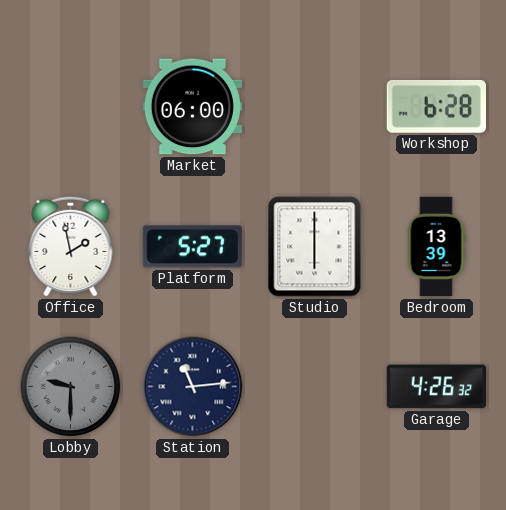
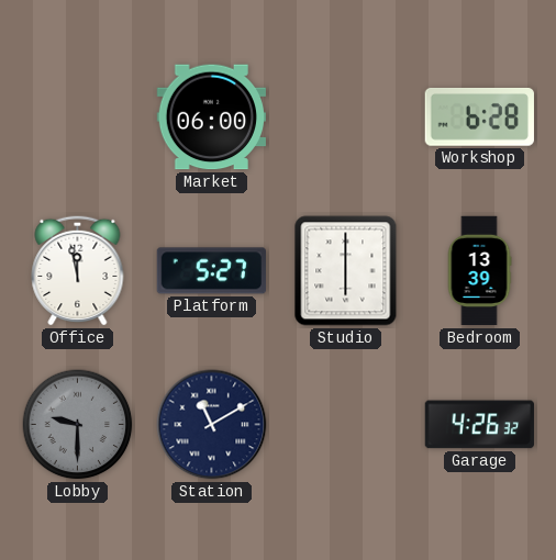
Office: 1:58 -> 11:58 (78, 270)
Station: 11:14 -> 11:10 (212, 425)
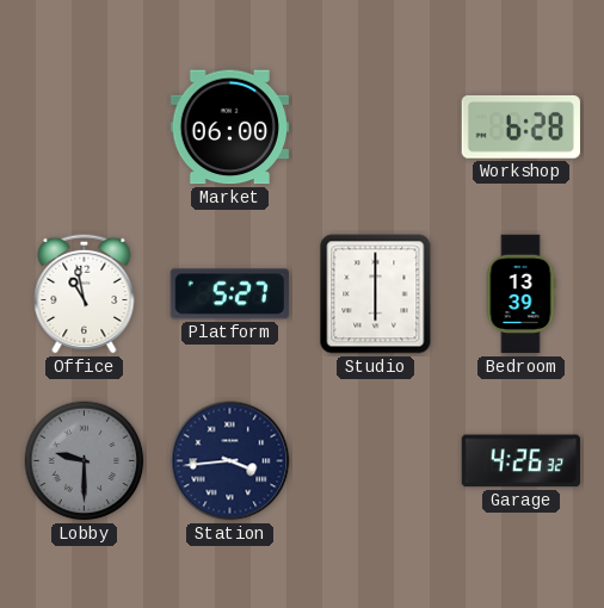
Office: 11:58 -> 10:58 (85, 293)
Station: 11:10 -> 3:44 (230, 461)
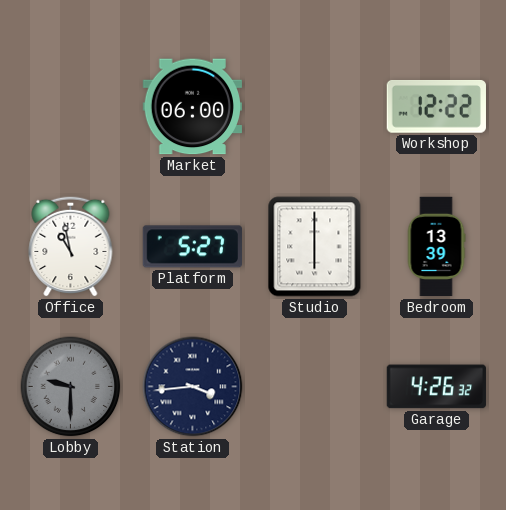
Workshop: 6:28 -> 12:22 (436, 106)
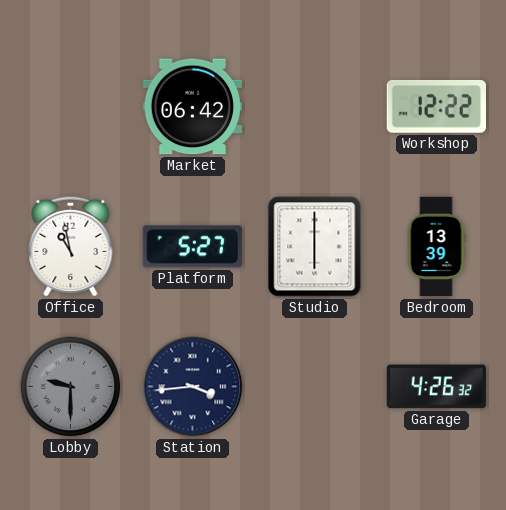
Market: 06:00 -> 06:42 (192, 107)
